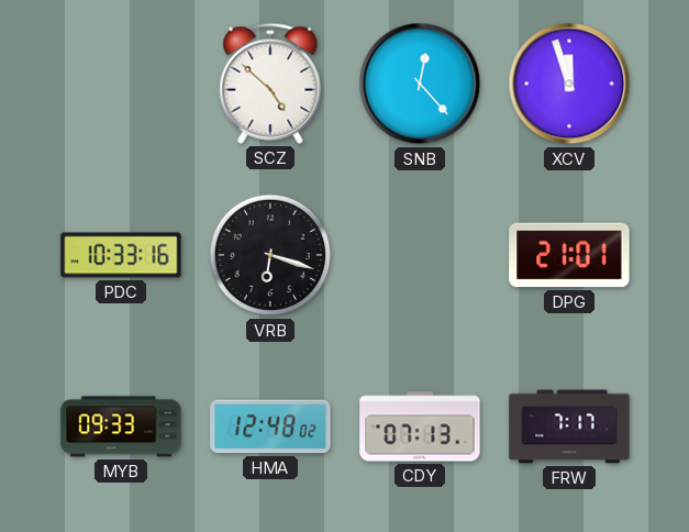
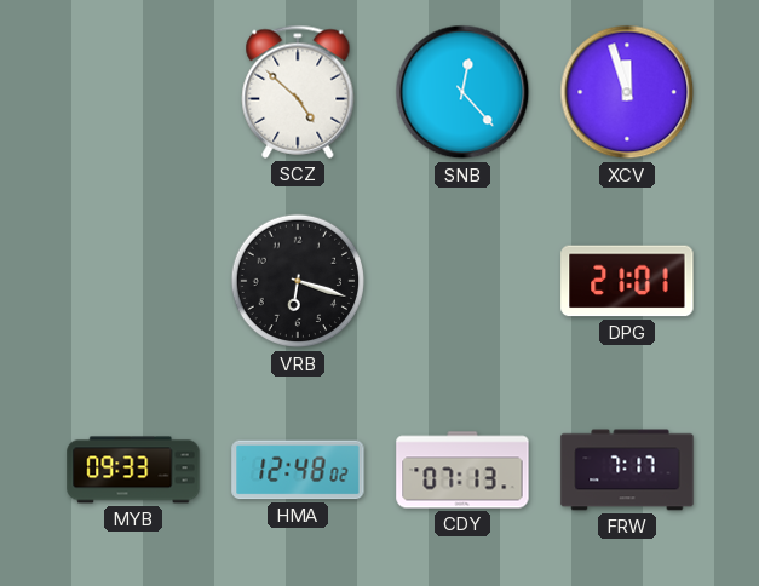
PDC: 10:33 -> none (121, 255)
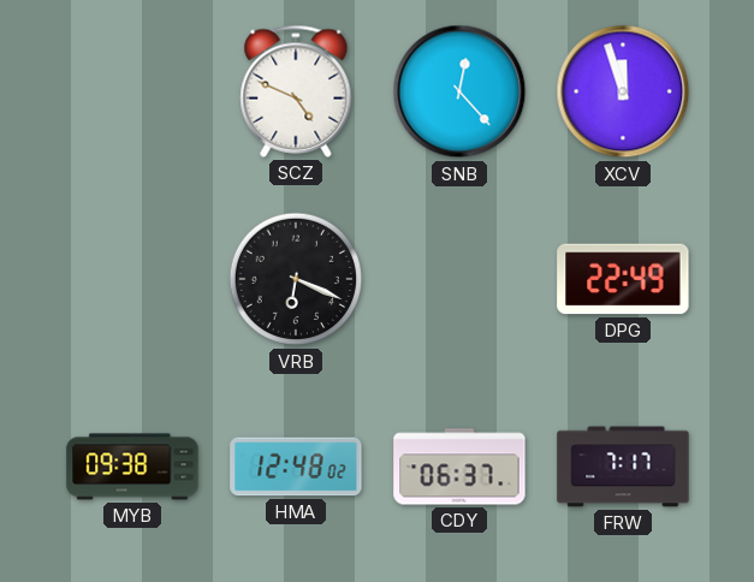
SCZ: 4:52 -> 4:49 (296, 91)
VRB: 6:18 -> 6:19 (296, 279)
DPG: 21:01 -> 22:49 (623, 279)
MYB: 09:33 -> 09:38 (132, 467)
CDY: 07:13 -> 06:37 (459, 467)
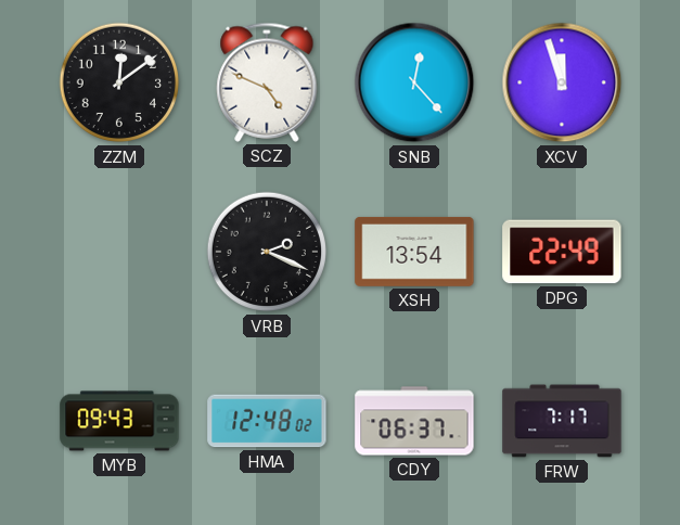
ZZM: none -> 12:09 (119, 82)
VRB: 6:19 -> 2:19 (267, 252)
XSH: none -> 13:54 (414, 252)
MYB: 09:38 -> 09:43 (119, 421)
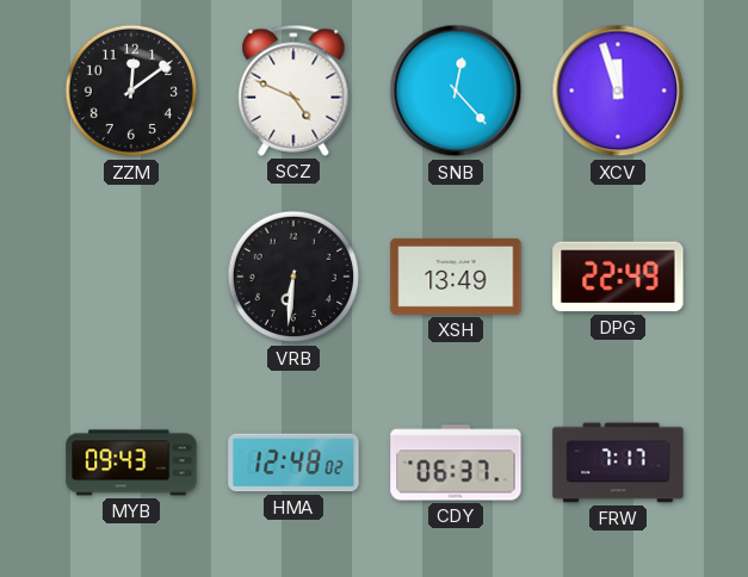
VRB: 2:19 -> 6:31 (293, 277)
XSH: 13:54 -> 13:49 (456, 277)
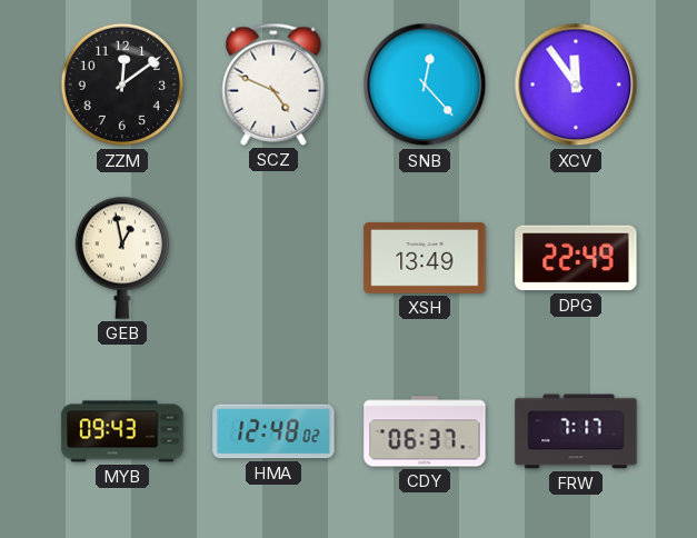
XCV: 11:57 -> 11:54 (576, 84)
GEB: none -> 12:58 (121, 258)
VRB: 6:31 -> none (293, 277)
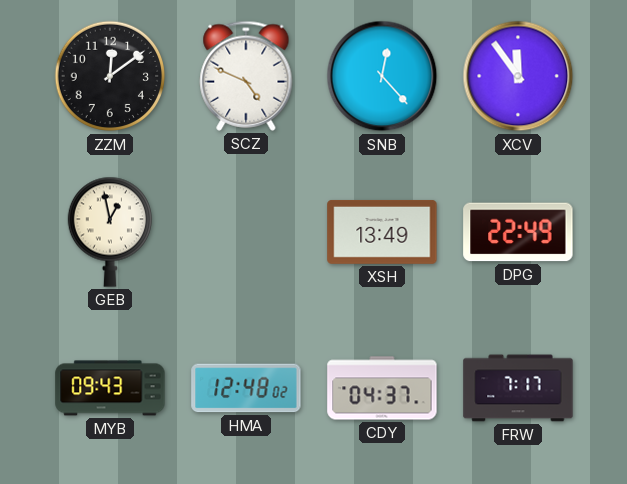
CDY: 06:37 -> 04:37 (382, 388)
